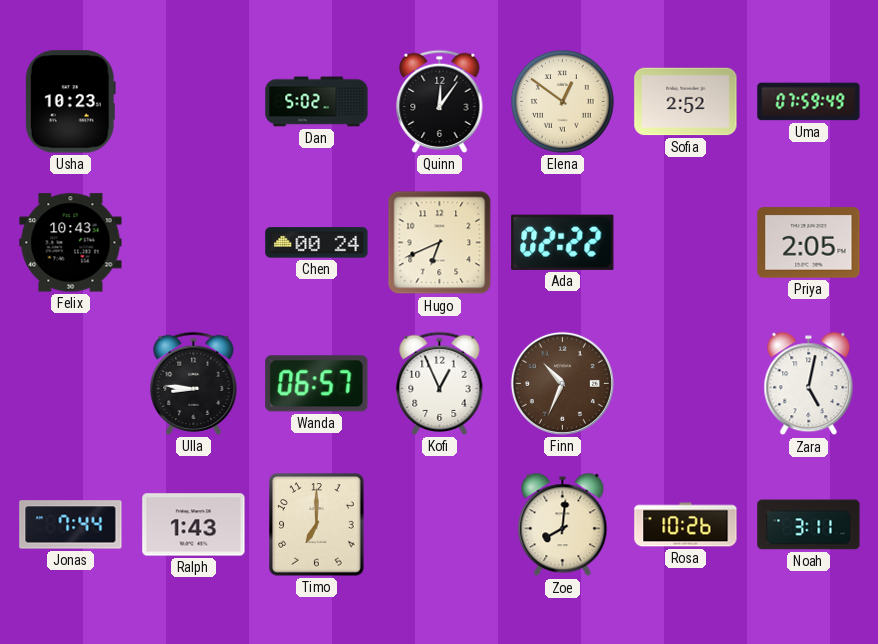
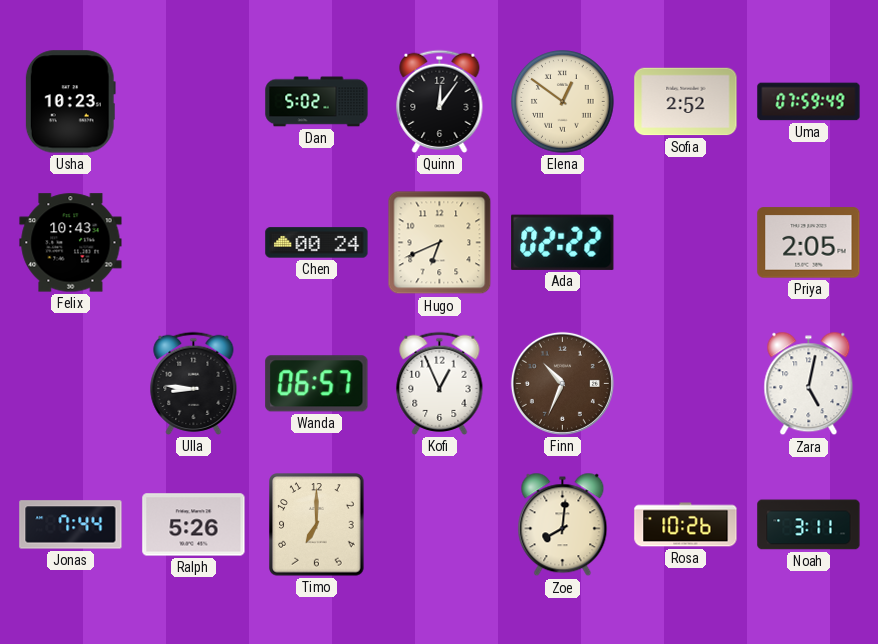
Ralph: 1:43 -> 5:26 (194, 525)
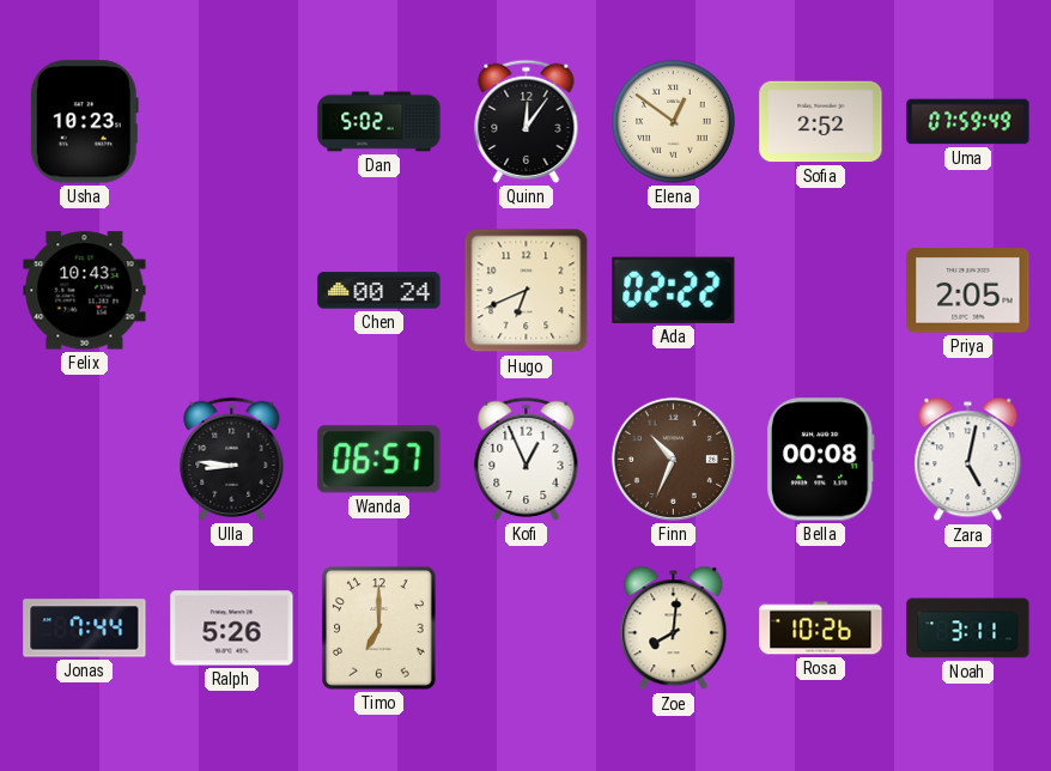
Bella: none -> 00:08 (820, 460)
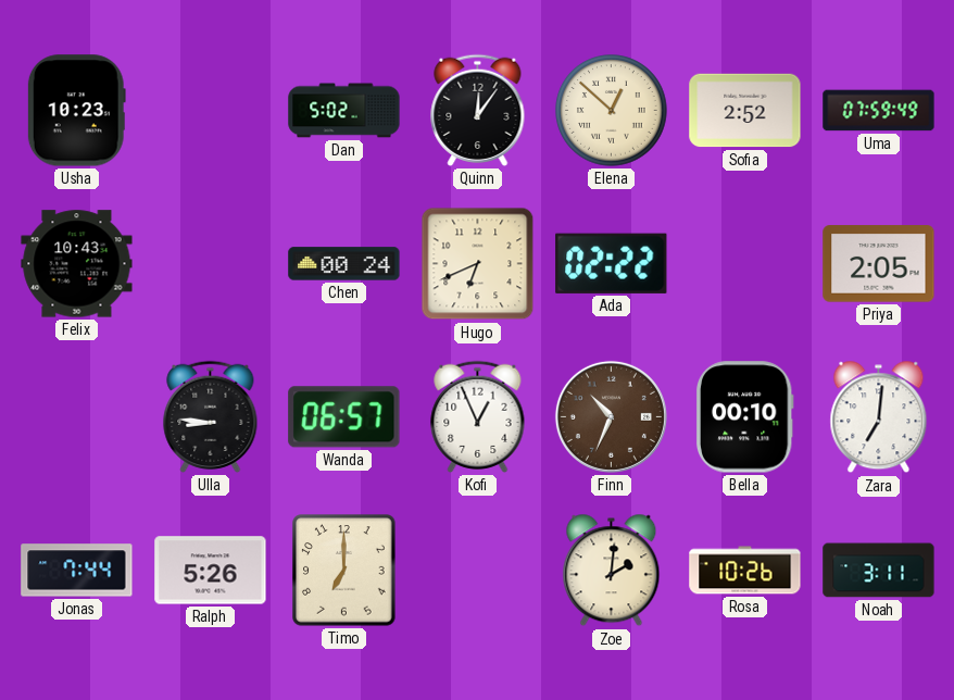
Elena: 12:51 -> 12:52 (612, 111)
Bella: 00:08 -> 00:10 (744, 417)
Zara: 5:02 -> 7:01 (879, 417)
Zoe: 8:01 -> 2:01 (612, 571)
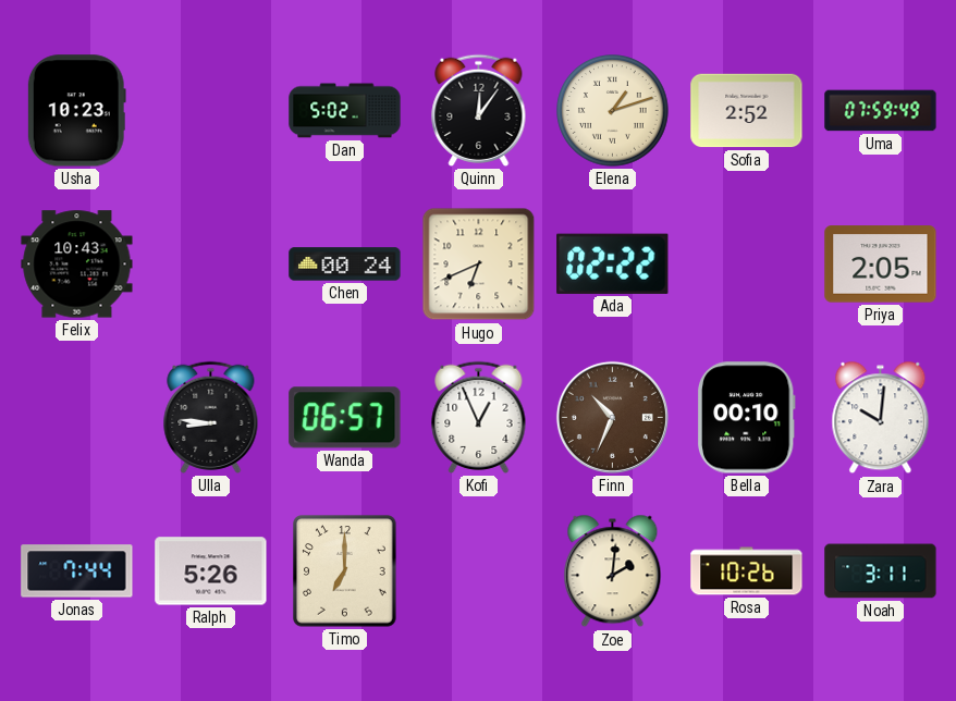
Elena: 12:52 -> 1:12 (613, 111)
Zara: 7:01 -> 10:01 (881, 418)
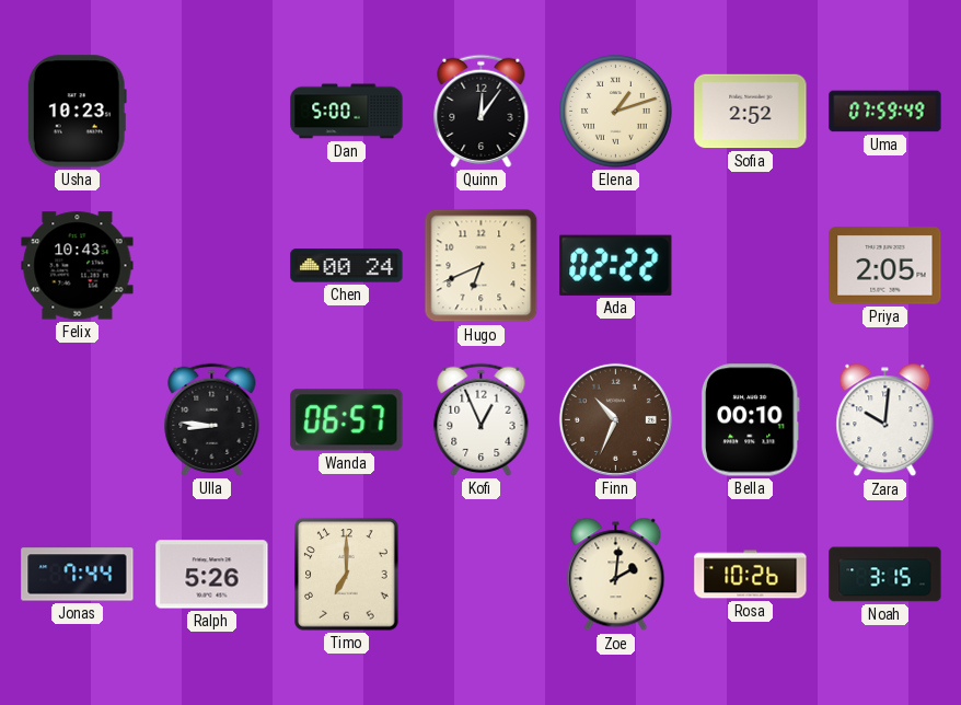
Dan: 5:02 -> 5:00 (347, 112)
Noah: 3:11 -> 3:15 (885, 575)
